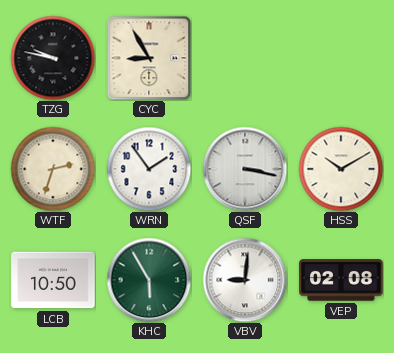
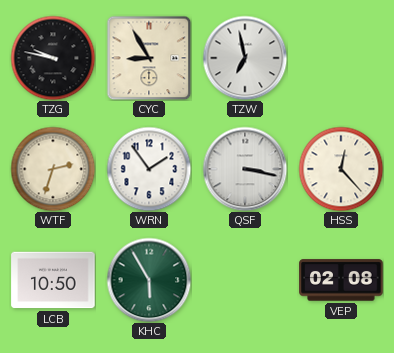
TZW: none -> 6:58 (245, 58)
HSS: 10:10 -> 12:23 (341, 169)
VBV: 9:01 -> none (245, 280)
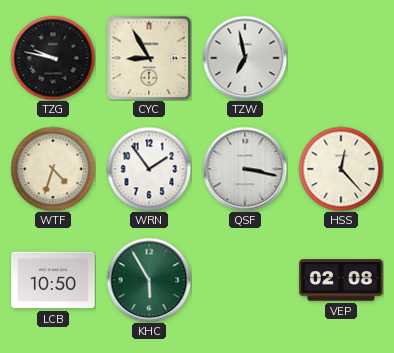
WTF: 2:33 -> 4:33 (53, 169)
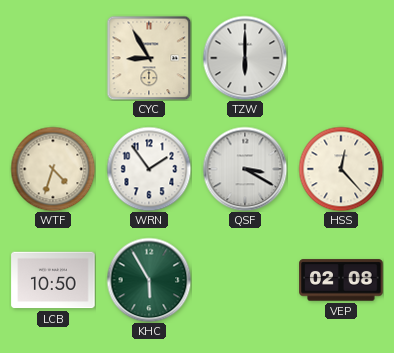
TZG: 9:47 -> none (53, 58)
TZW: 6:58 -> 6:00 (245, 58)
QSF: 3:17 -> 3:20 (245, 169)
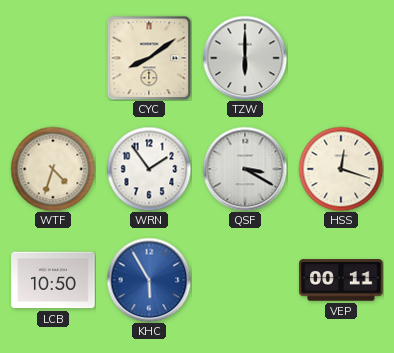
CYC: 8:55 -> 8:09 (149, 58)
HSS: 12:23 -> 12:18 (341, 169)
KHC dial: green -> blue (149, 280)
VEP: 02:08 -> 00:11 (341, 280)
